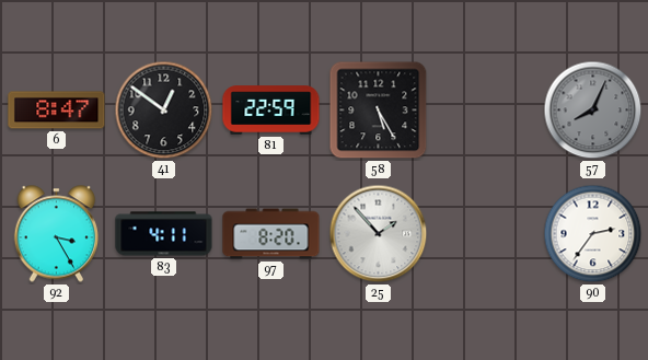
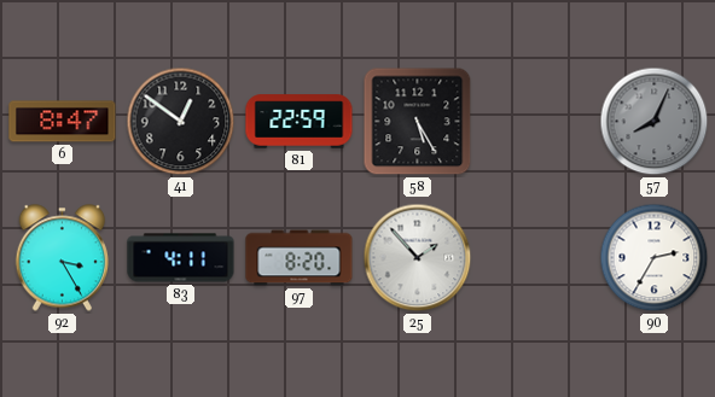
90: 2:36 -> 2:35 (655, 258)
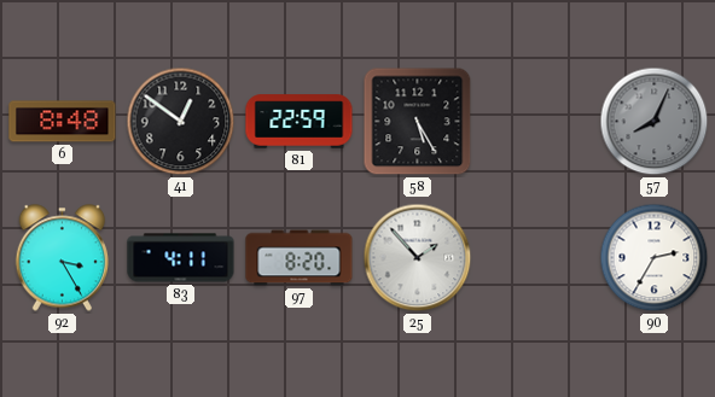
6: 8:47 -> 8:48 (63, 122)
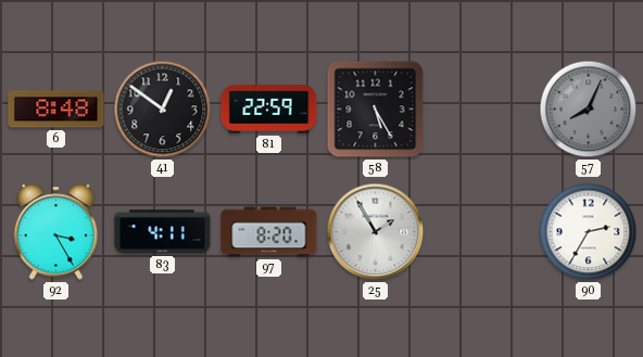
25: 1:53 -> 1:55 (376, 232)
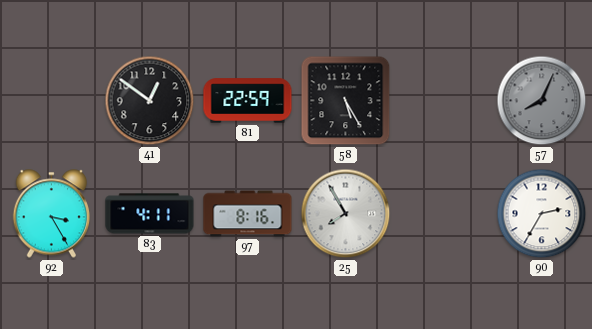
6: 8:48 -> none (56, 110)
97: 8:20 -> 8:16 (248, 214)
25: 1:55 -> 7:55 (346, 214)
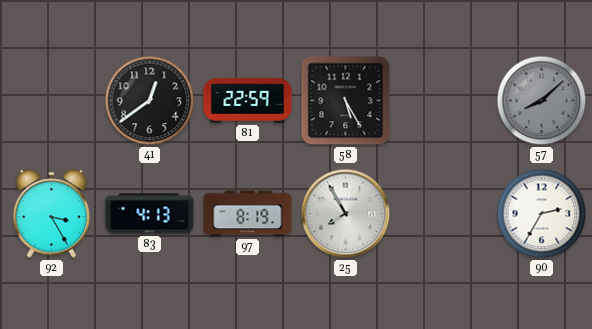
41: 12:51 -> 12:39 (150, 101)
57: 8:04 -> 8:08 (542, 101)
83: 4:11 -> 4:13 (150, 214)
97: 8:16 -> 8:19 (248, 214)
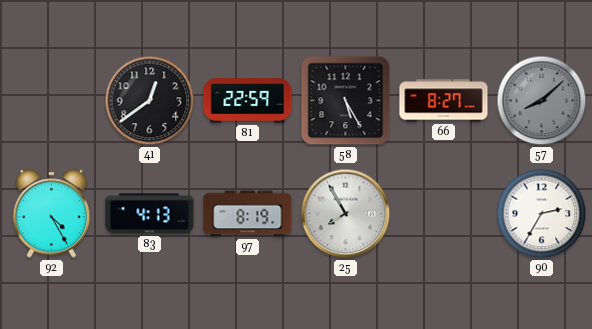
66: none -> 8:27 (444, 101)
92: 3:25 -> 4:25 (52, 214)
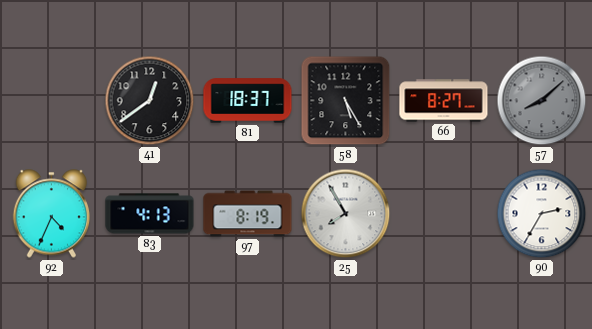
81: 22:59 -> 18:37 (248, 101)
92: 4:25 -> 4:34 (52, 214)
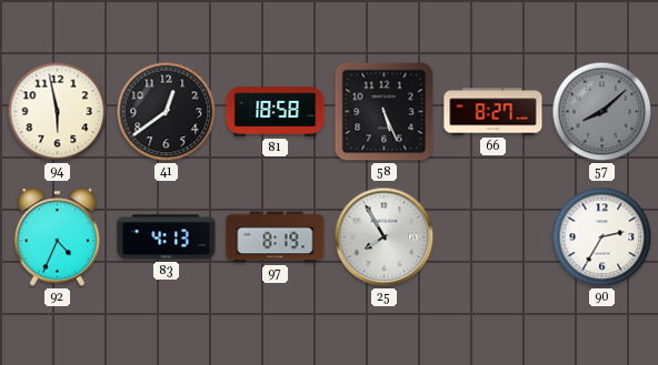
94: none -> 5:58 (58, 112)
81: 18:37 -> 18:58 (276, 112)
58: 5:25 -> 5:26 (385, 112)
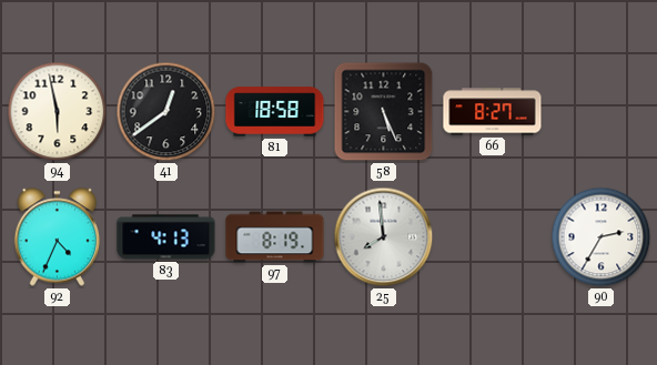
57: 8:08 -> none (602, 112)
25: 7:55 -> 7:59 (384, 237)
